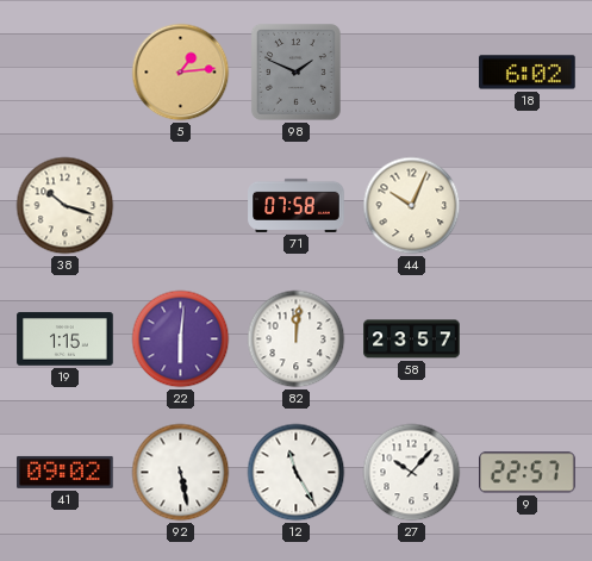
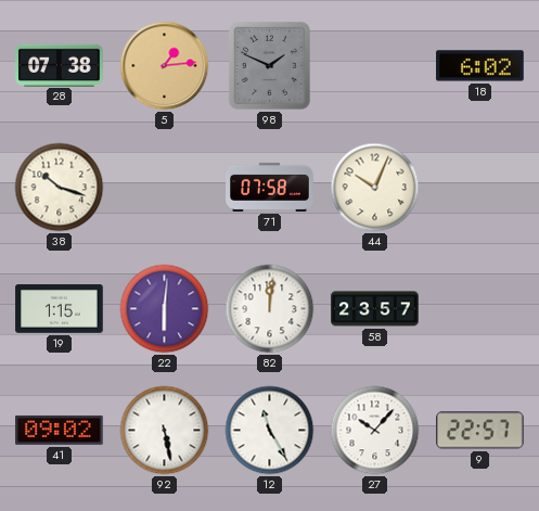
28: none -> 07:38 (60, 65)
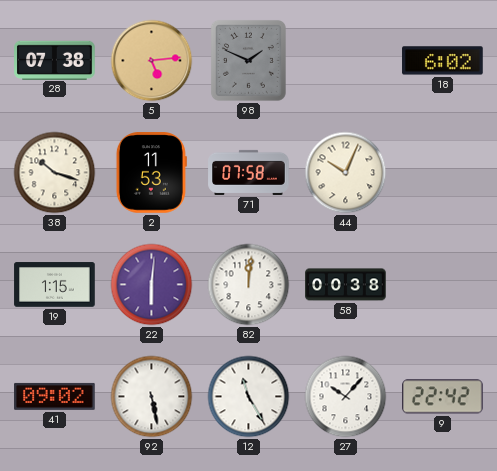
5: 1:14 -> 5:14 (152, 61)
2: none -> 11:53 (151, 173)
58: 23:57 -> 00:38 (346, 285)
9: 22:57 -> 22:42 (443, 397)
